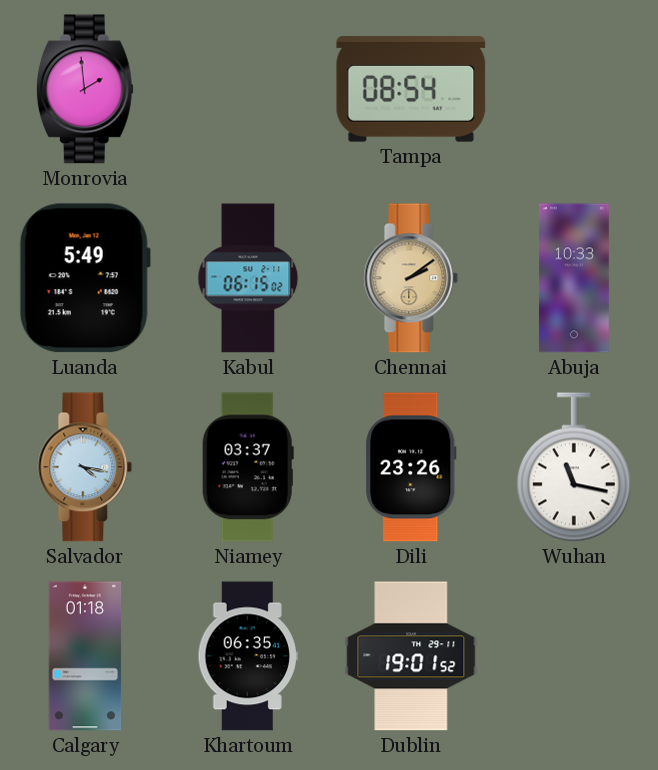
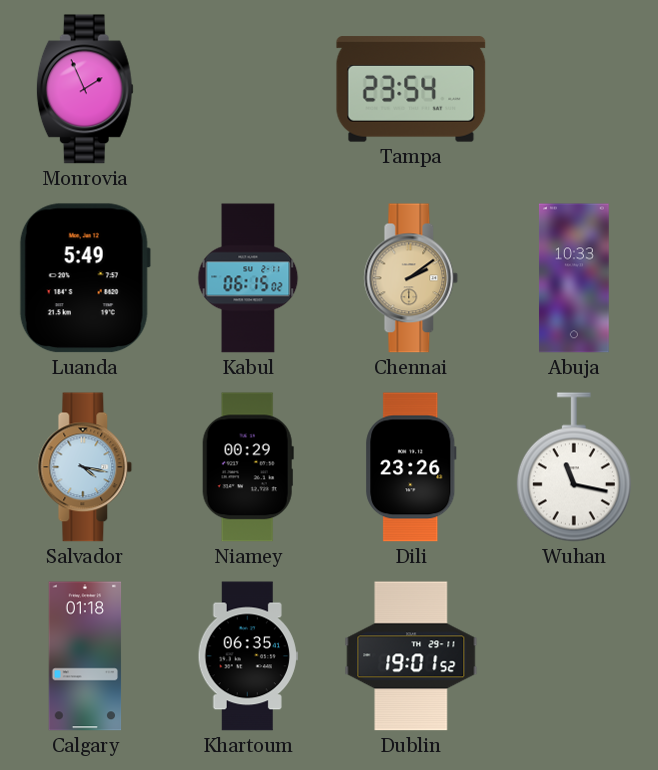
Monrovia: 1:59 -> 1:56 (85, 89)
Tampa: 08:54 -> 23:54 (411, 89)
Niamey: 03:37 -> 00:29 (248, 467)
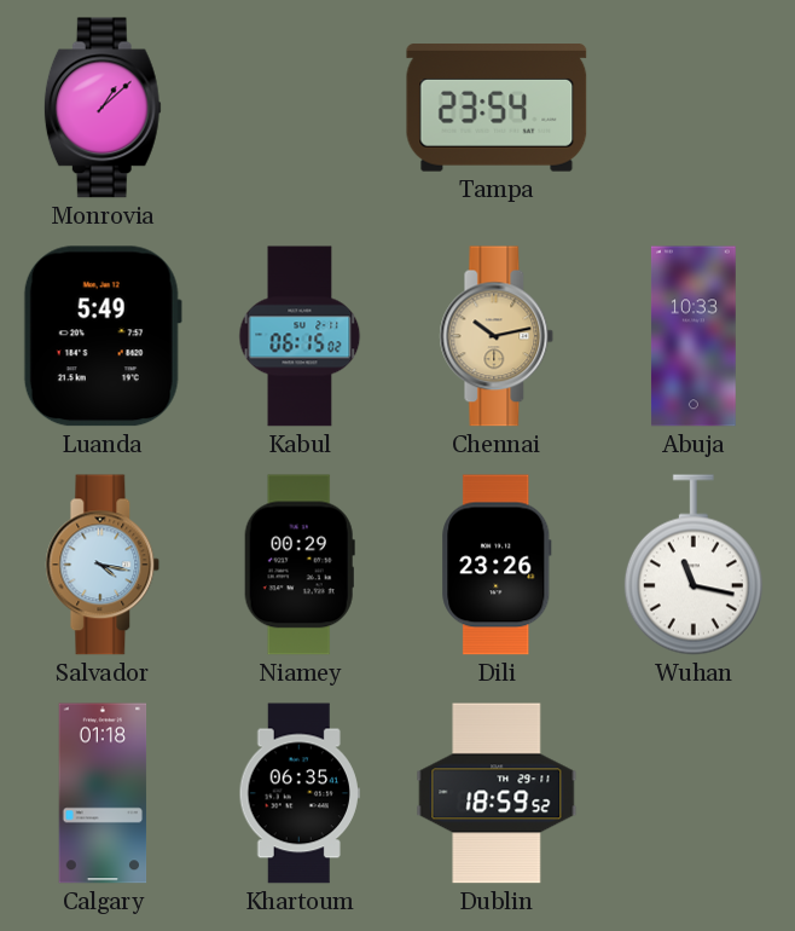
Monrovia: 1:56 -> 1:08 (103, 108)
Chennai: 2:09 -> 10:13 (497, 336)
Dublin: 19:01 -> 18:59 (497, 793)
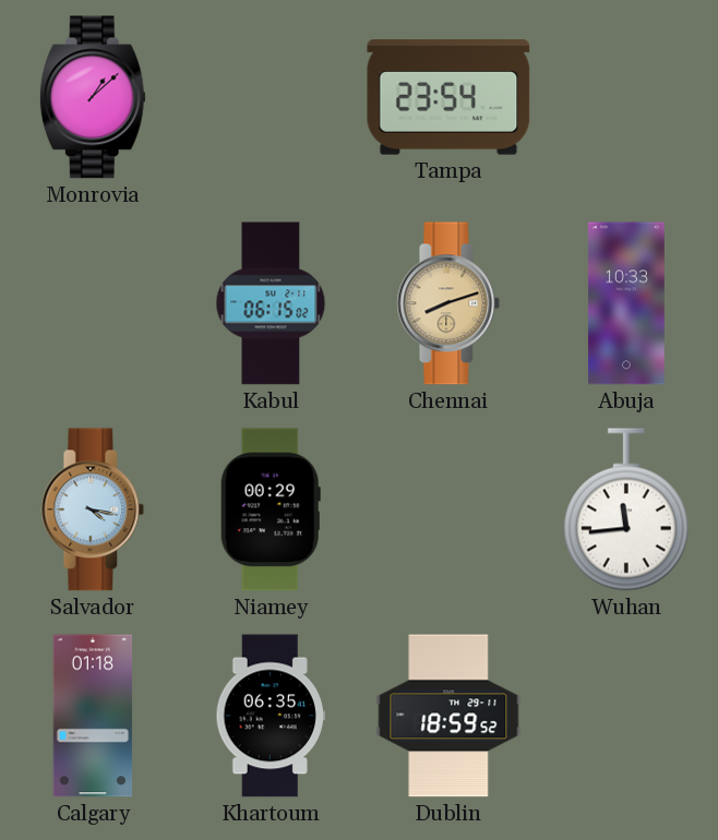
Luanda: 5:49 -> none (103, 336)
Chennai: 10:13 -> 8:12 (448, 303)
Dili: 23:26 -> none (497, 565)
Wuhan: 11:17 -> 11:44 (626, 509)
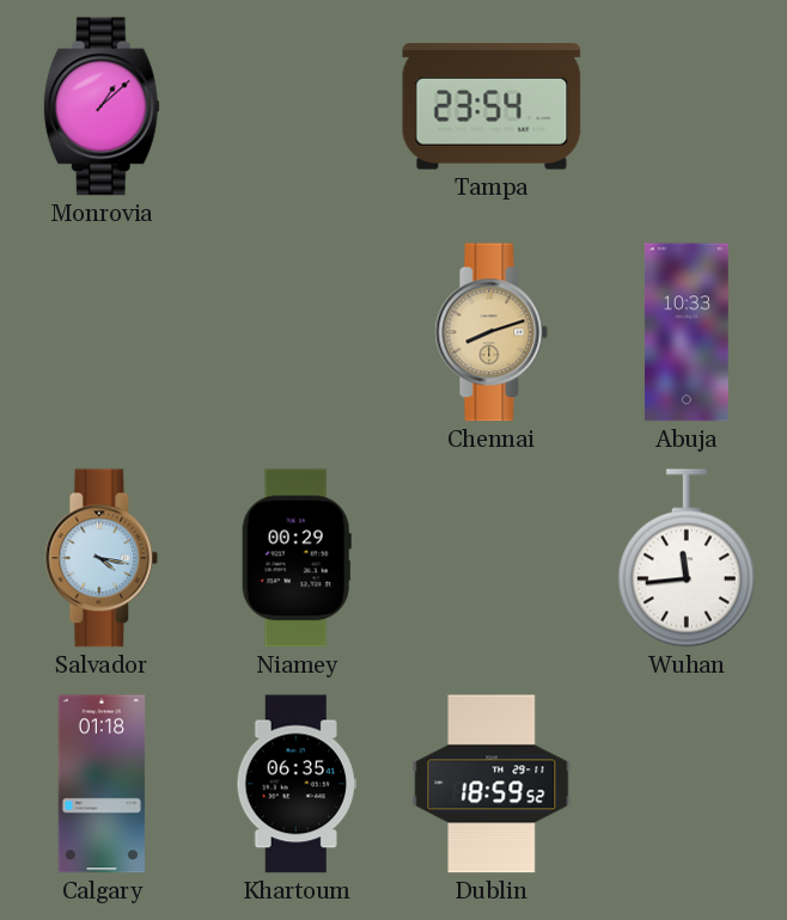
Kabul: 06:15 -> none (271, 303)
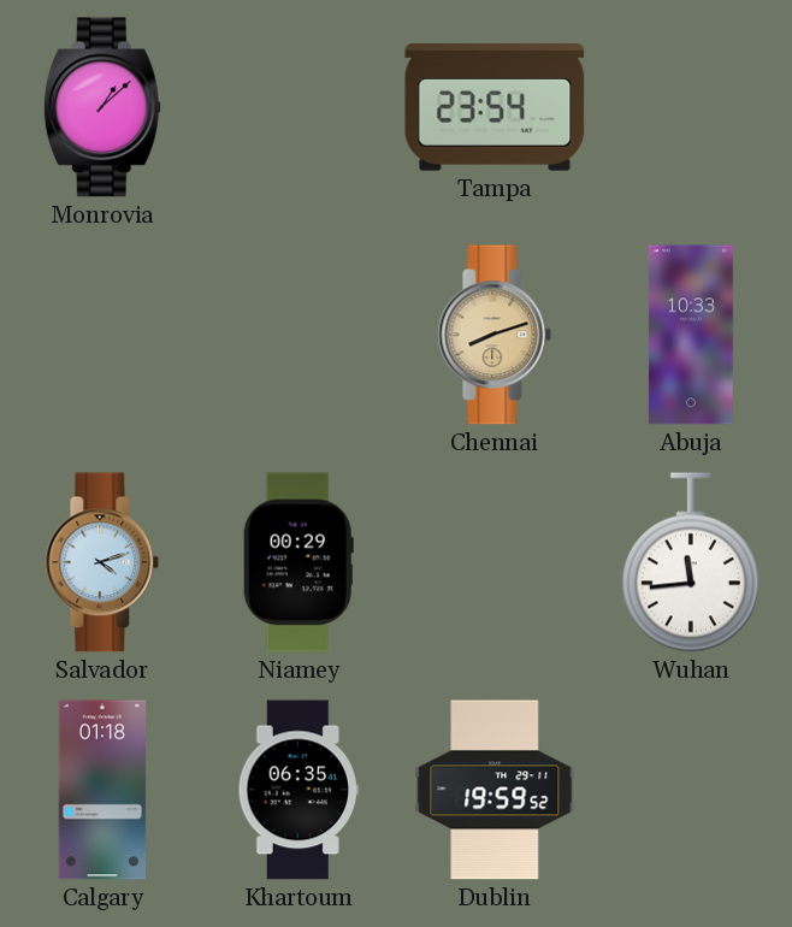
Salvador: 4:17 -> 4:12 (102, 562)
Dublin: 18:59 -> 19:59 (495, 790)
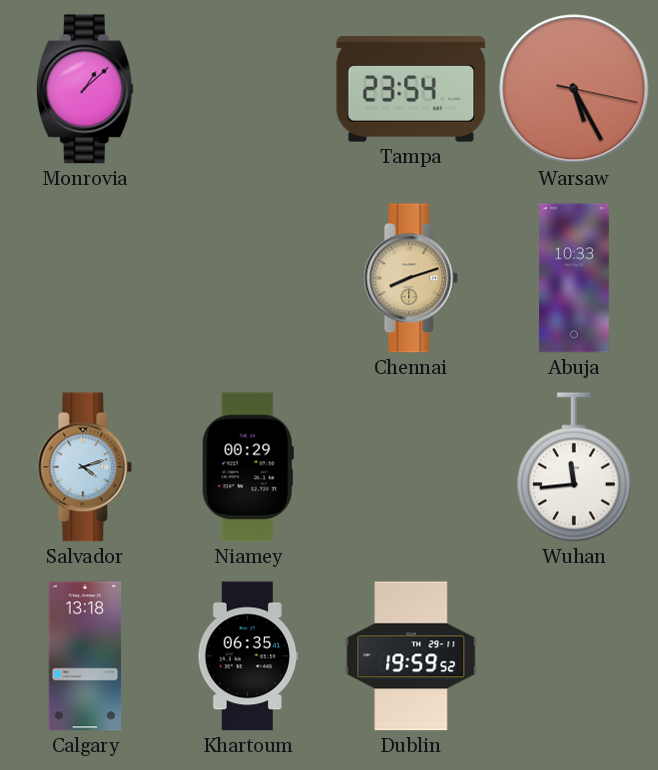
Warsaw: none -> 5:25 (574, 89)
Calgary: 01:18 -> 13:18 (85, 656)
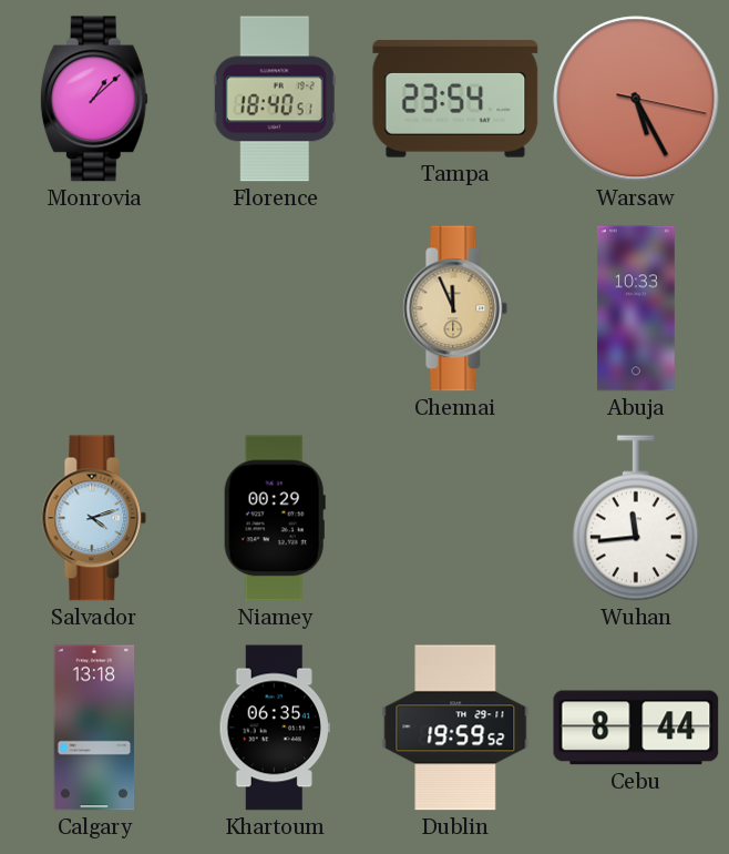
Florence: none -> 18:40 (275, 99)
Chennai: 8:12 -> 11:56 (455, 308)
Cebu: none -> 8:44 (636, 728)
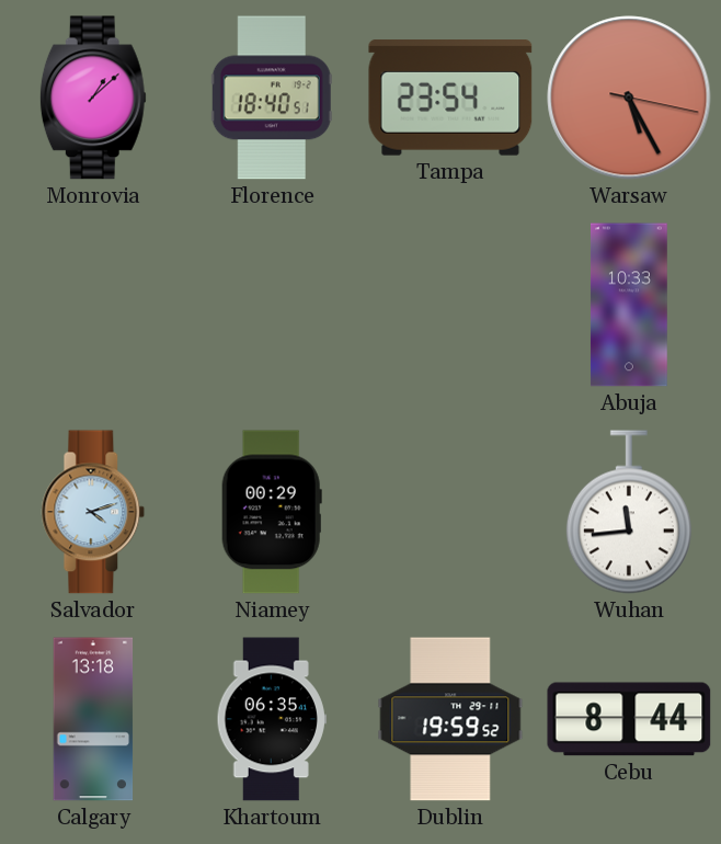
Chennai: 11:56 -> none (455, 308)
